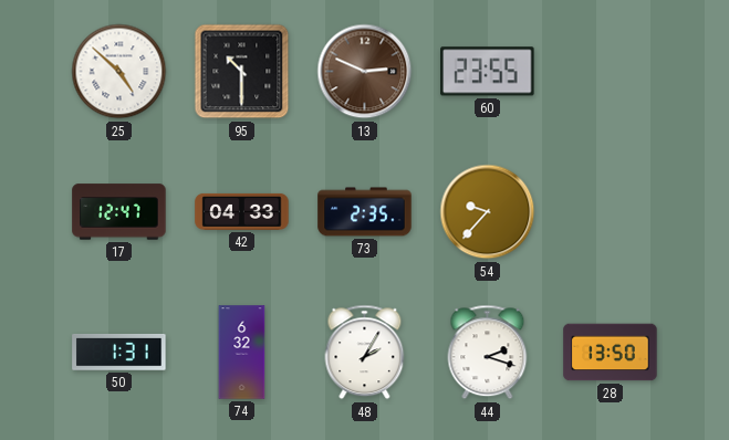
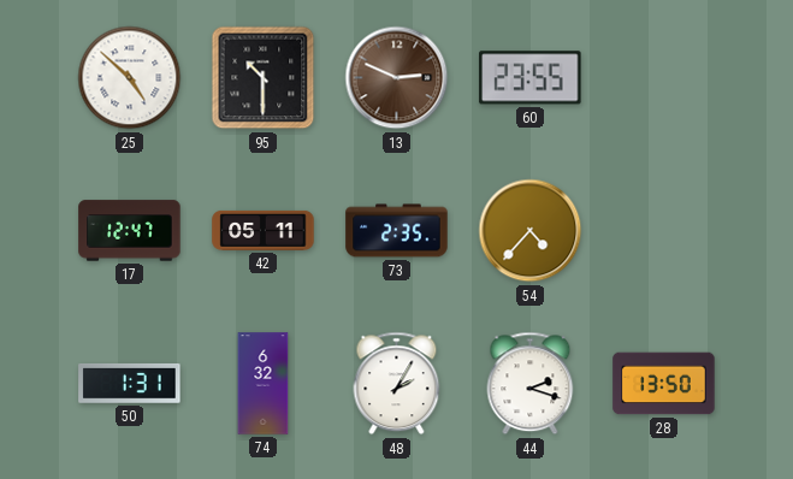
42: 04:33 -> 05:11 (264, 230)
54: 9:37 -> 4:37 (531, 231)
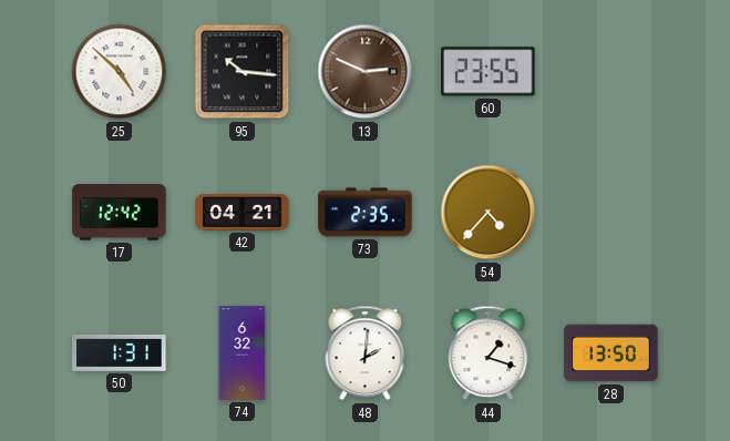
95: 10:30 -> 10:16 (243, 72)
17: 12:47 -> 12:42 (120, 213)
42: 05:11 -> 04:21 (243, 212)
48: 2:05 -> 2:01 (366, 353)
44: 2:18 -> 1:18 (489, 353)
